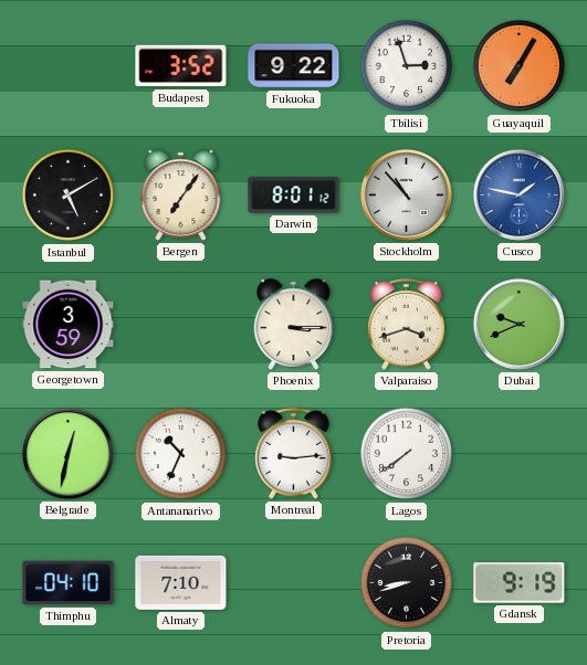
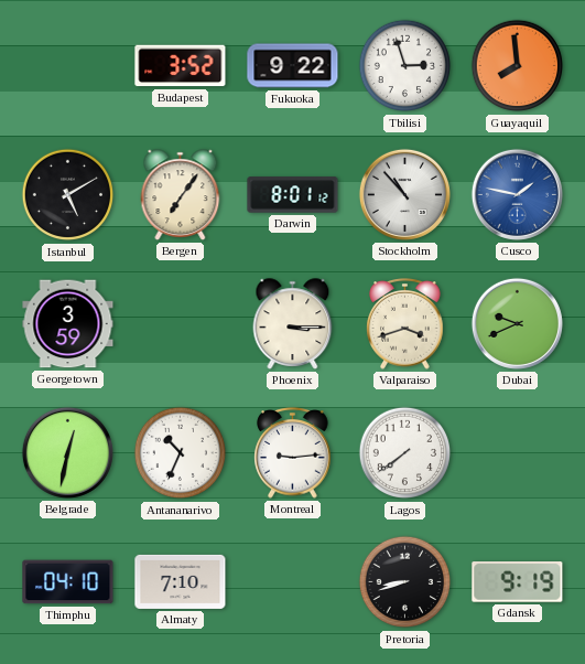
Guayaquil: 7:05 -> 7:59 (518, 66)
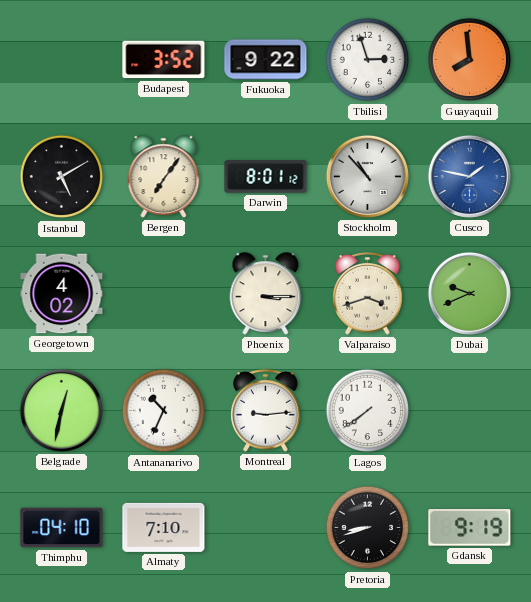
Georgetown: 3:59 -> 4:02 (62, 294)
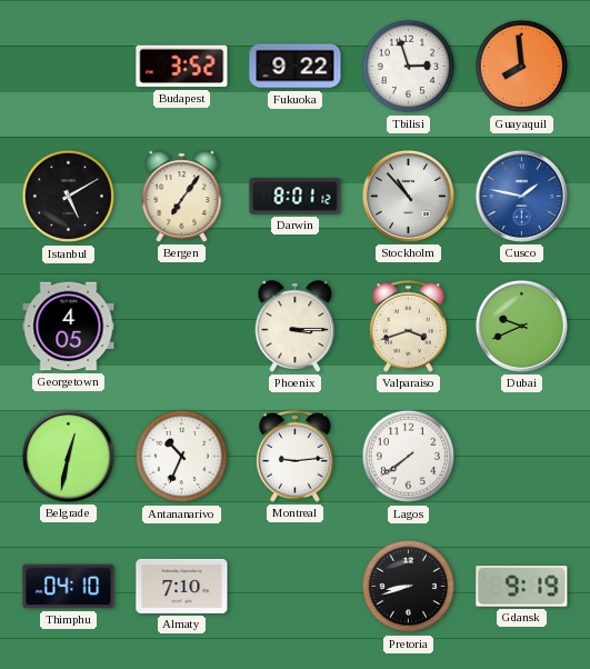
Georgetown: 4:02 -> 4:05 (69, 327)
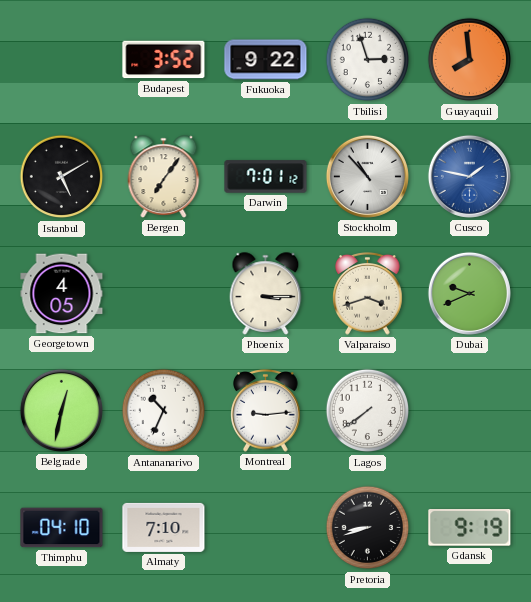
Darwin: 8:01 -> 7:01 (266, 177)
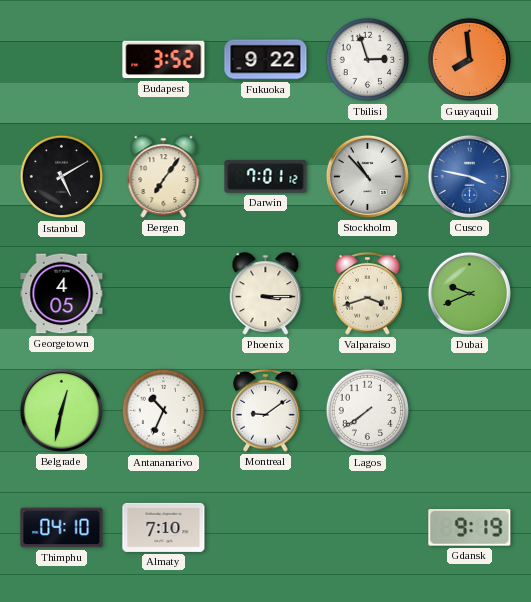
Cusco: 1:47 -> 3:47 (469, 176)
Montreal: 9:14 -> 9:09 (266, 411)
Pretoria: 8:42 -> none (368, 528)
